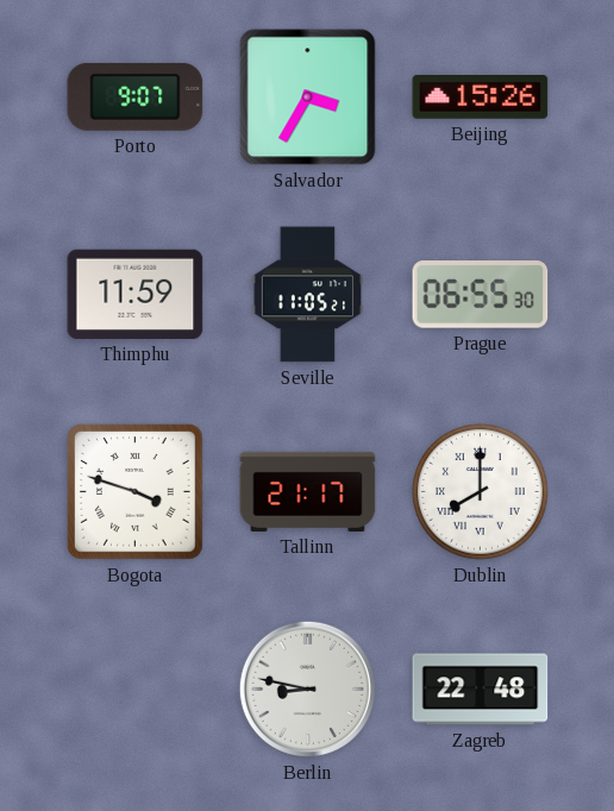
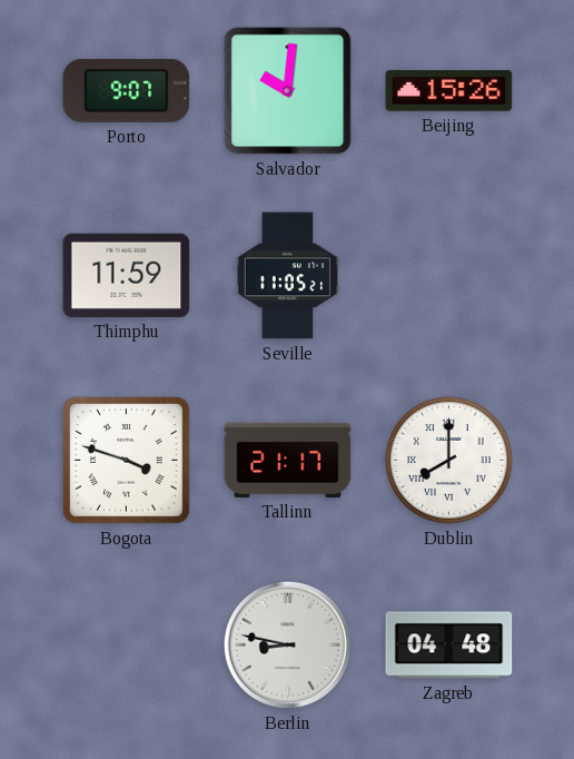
Salvador: 3:35 -> 10:01 (288, 91)
Prague: 06:55 -> none (481, 295)
Zagreb: 22:48 -> 04:48 (449, 645)
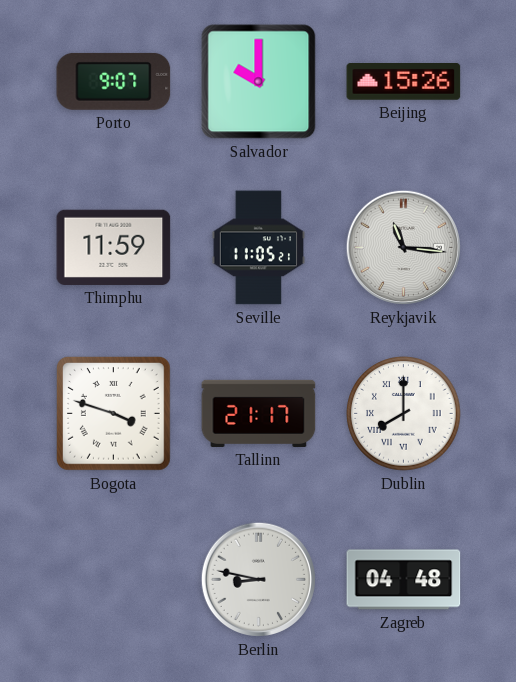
Salvador: 10:01 -> 10:00 (259, 82)
Reykjavik: none -> 11:16 (403, 247)
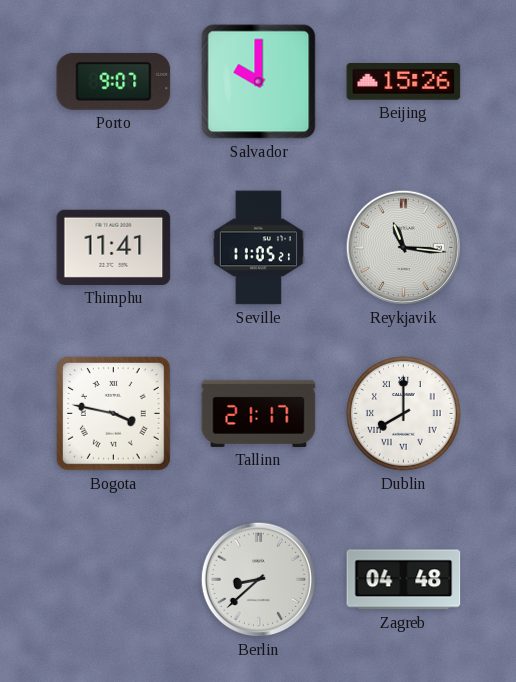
Thimphu: 11:59 -> 11:41 (114, 247)
Bogota: 3:48 -> 3:47 (113, 413)
Berlin: 8:47 -> 8:38 (258, 579)
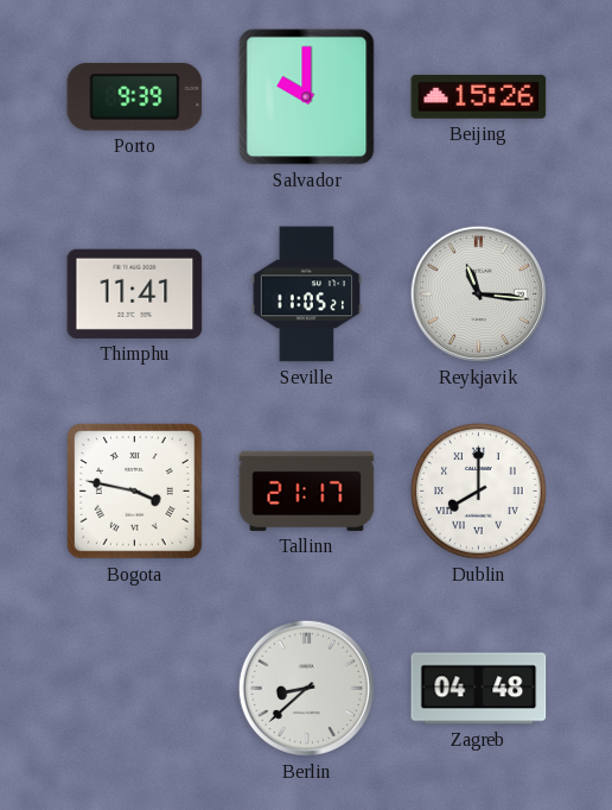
Porto: 9:07 -> 9:39 (135, 96)
